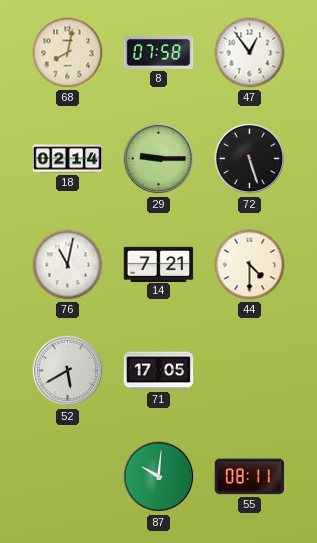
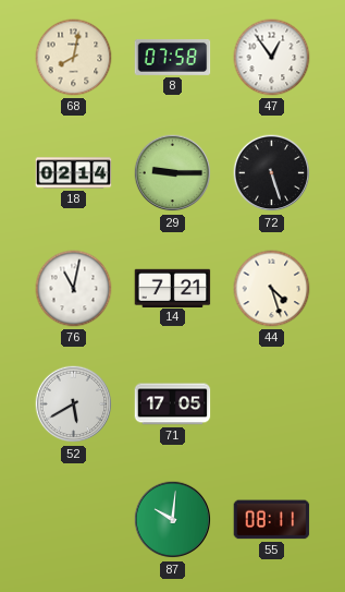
44: 4:30 -> 4:27 (272, 289)
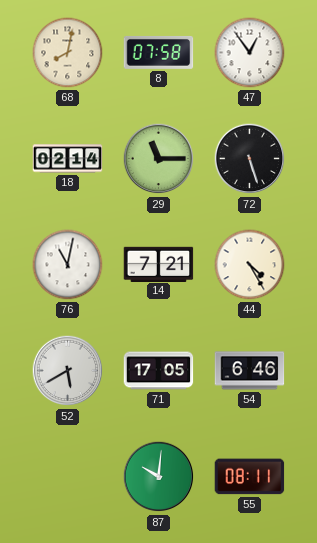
29: 9:15 -> 11:15 (159, 159)
44: 4:27 -> 4:25 (250, 265)
54: none -> 6:46 (250, 371)
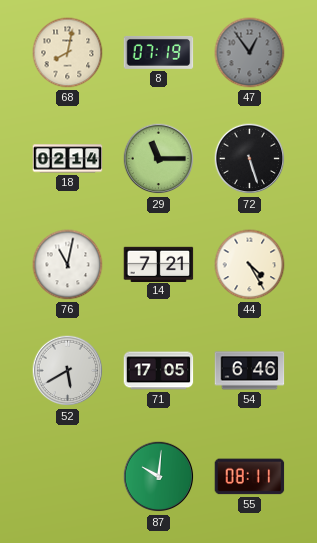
8: 07:58 -> 07:19 (159, 52)
47 dial: white -> grey (250, 53)
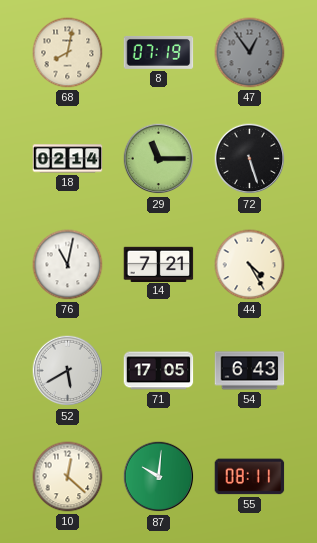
54: 6:46 -> 6:43 (250, 371)
10: none -> 12:22 (68, 477)
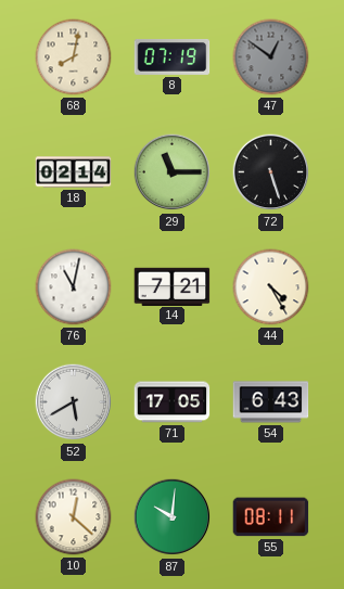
47: 12:54 -> 12:51 (271, 57)
